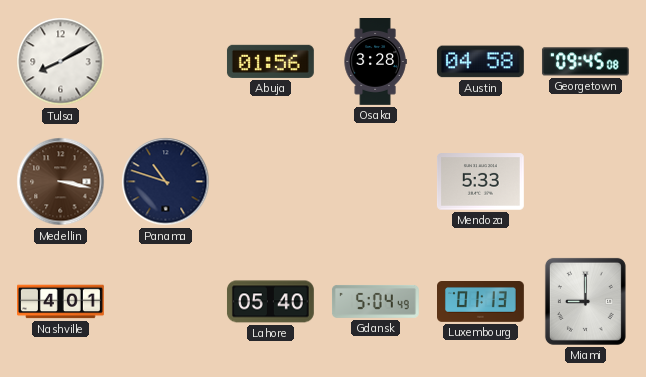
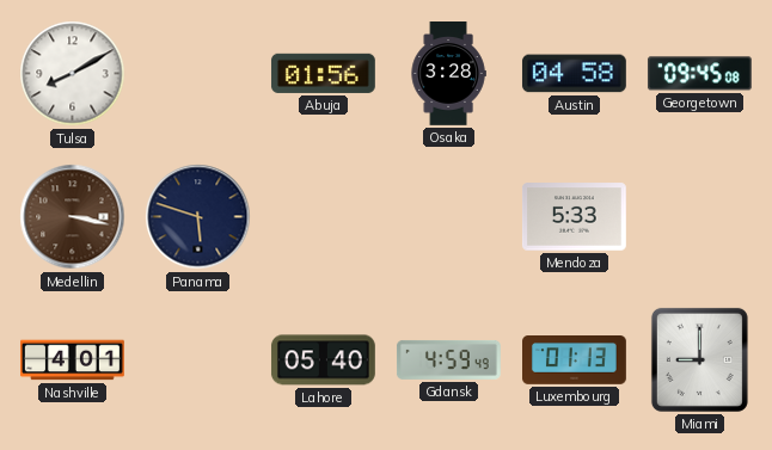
Panama: 10:48 -> 5:48 (198, 217)
Gdansk: 5:04 -> 4:59 (448, 359)
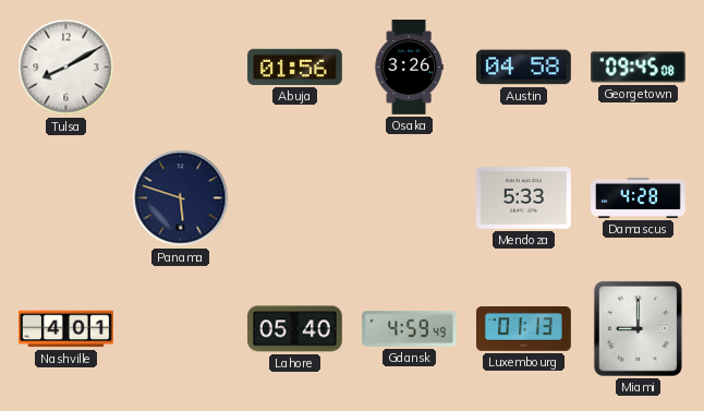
Osaka: 3:28 -> 3:26 (409, 68)
Medellin: 3:17 -> none (73, 217)
Damascus: none -> 4:28 (639, 197)
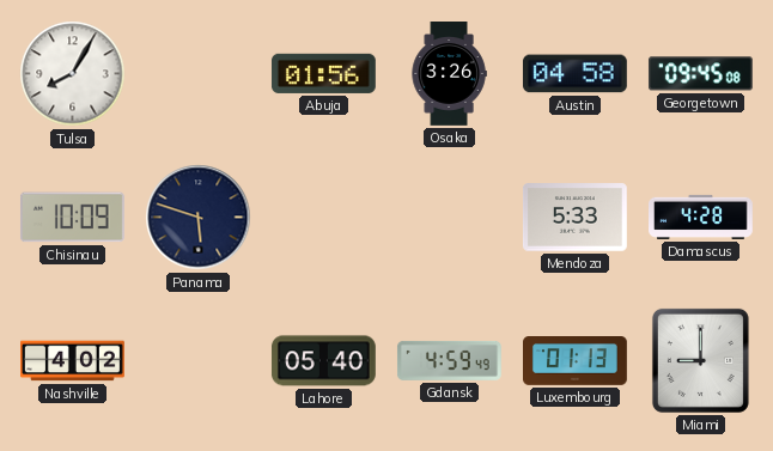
Tulsa: 8:10 -> 8:05 (73, 74)
Chisinau: none -> 10:09 (72, 218)
Nashville: 4:01 -> 4:02 (73, 361)
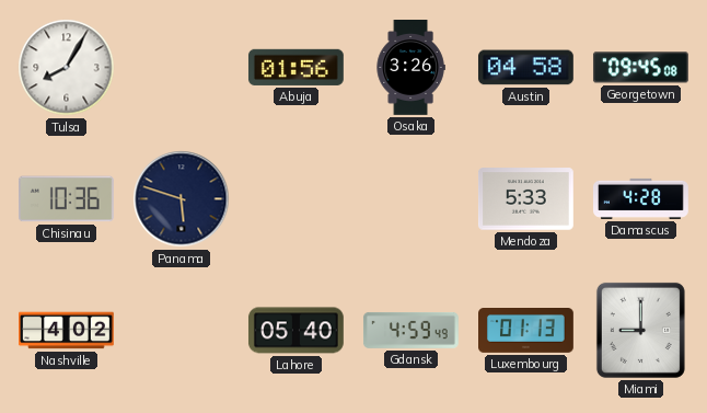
Chisinau: 10:09 -> 10:36 (66, 199)
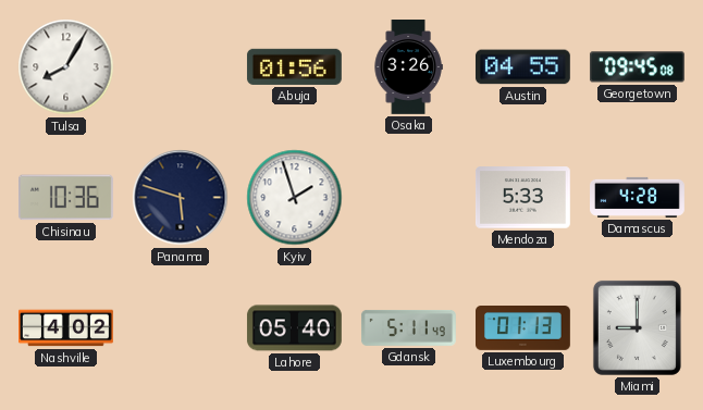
Austin: 04:58 -> 04:55 (522, 67)
Kyiv: none -> 1:57 (295, 198)
Gdansk: 4:59 -> 5:11 (408, 327)
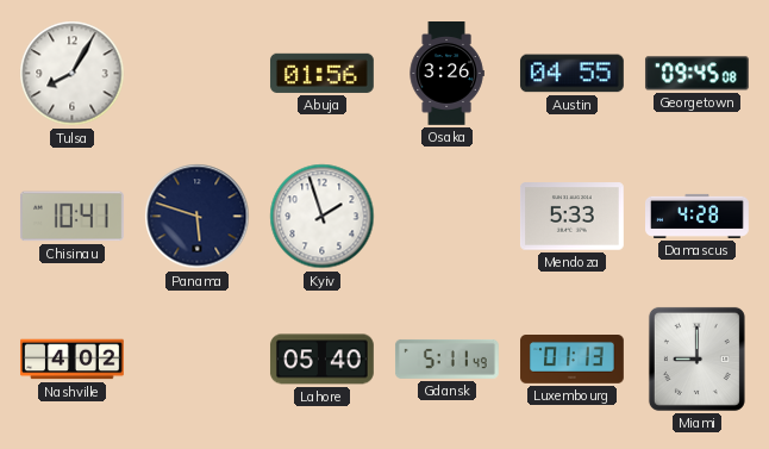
Chisinau: 10:36 -> 10:41 (71, 217)
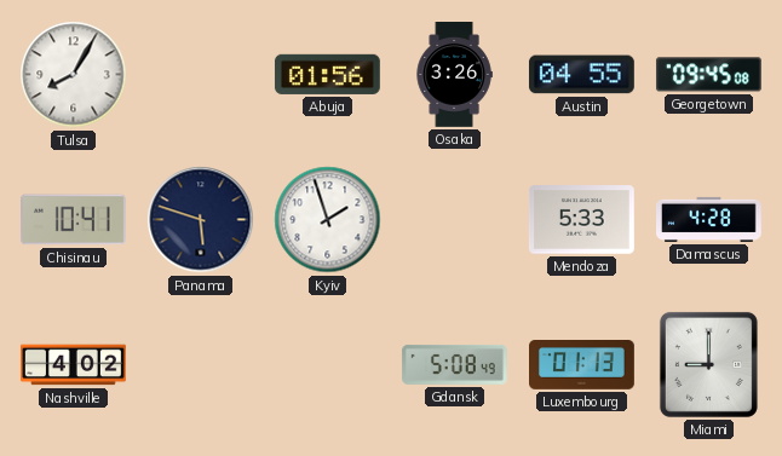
Lahore: 05:40 -> none (321, 360)
Gdansk: 5:11 -> 5:08 (454, 364)
